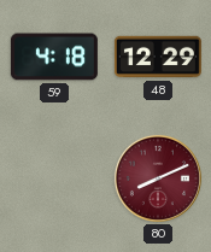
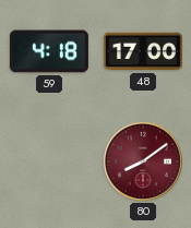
48: 12:29 -> 17:00 (143, 51)
80: 8:11 -> 8:09 (143, 161)
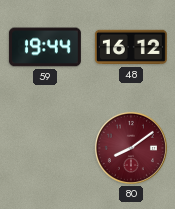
59: 4:18 -> 19:44 (45, 47)
48: 17:00 -> 16:12 (131, 47)
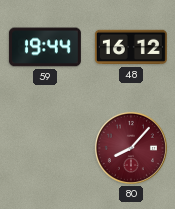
80: 8:09 -> 8:07 (131, 148)
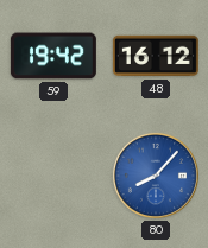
59: 19:44 -> 19:42 (53, 56)
80 dial: burgundy -> blue (156, 176)
